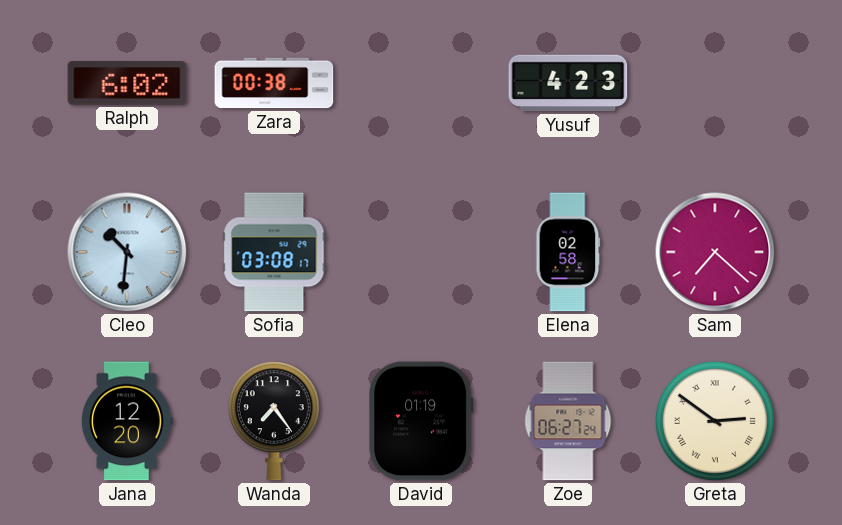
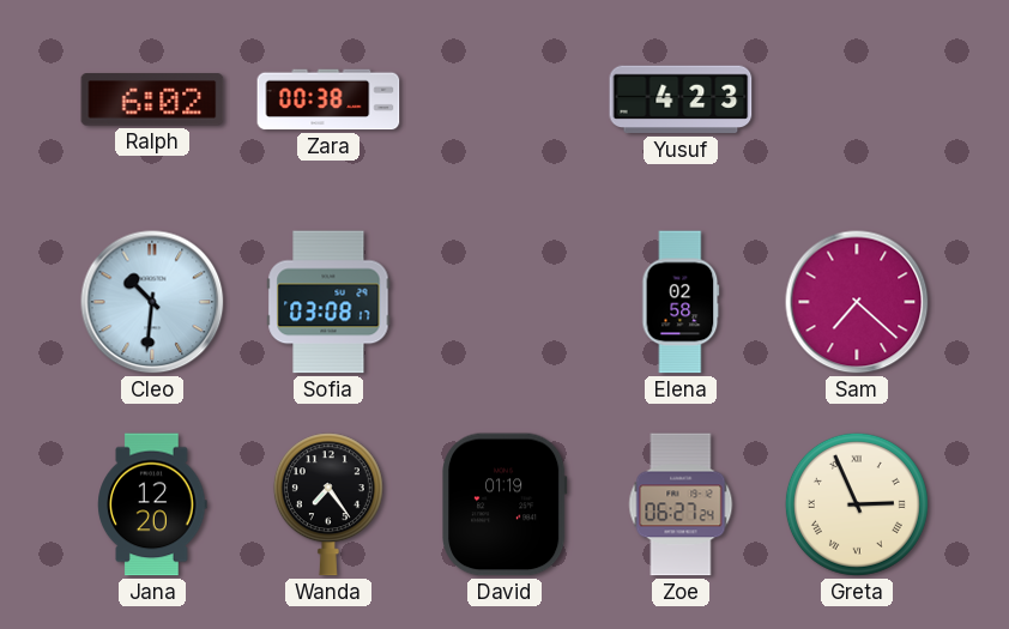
Greta: 2:51 -> 2:56 (857, 504)
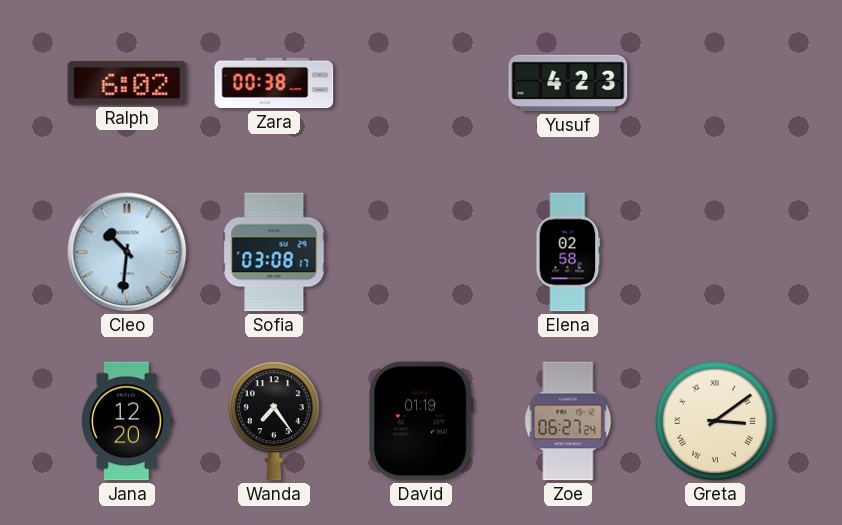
Sam: 7:22 -> none (857, 302)
Greta: 2:56 -> 3:09 (715, 421)
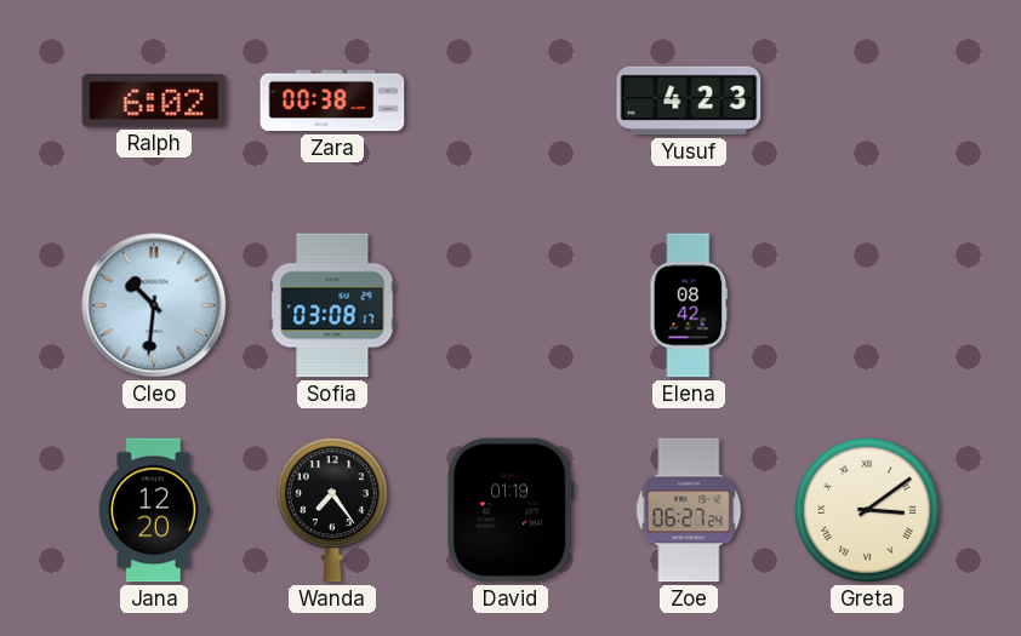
Elena: 02:58 -> 08:42 (689, 305)
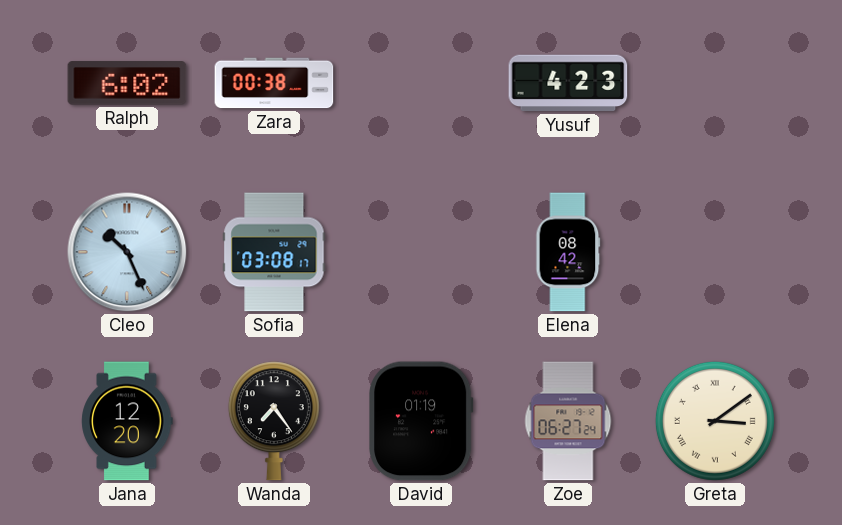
Cleo: 10:31 -> 10:26 (127, 252)
